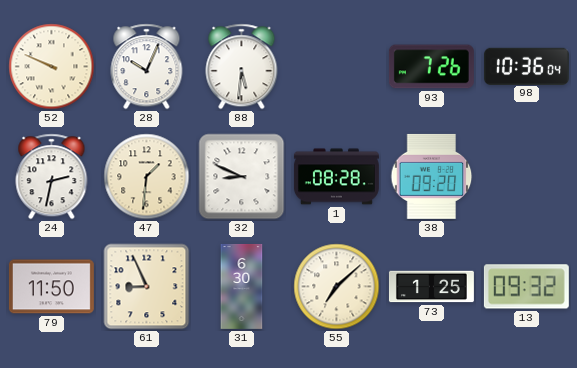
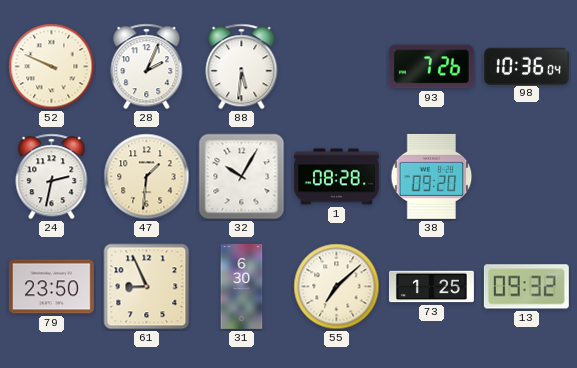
28: 10:04 -> 2:04 (147, 67)
32: 8:49 -> 10:05 (242, 177)
79: 11:50 -> 23:50 (51, 287)
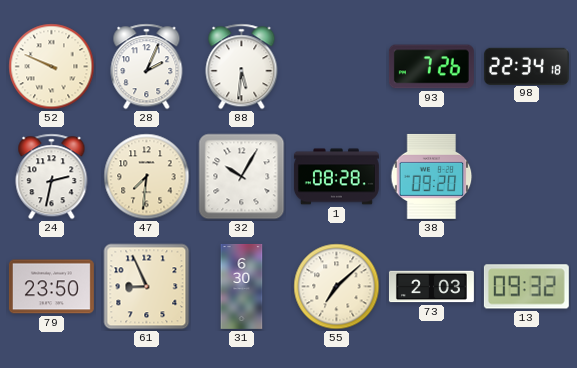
98: 10:36 -> 22:34 (526, 66)
47: 1:31 -> 7:31 (147, 177)
73: 1:25 -> 2:03 (431, 287)
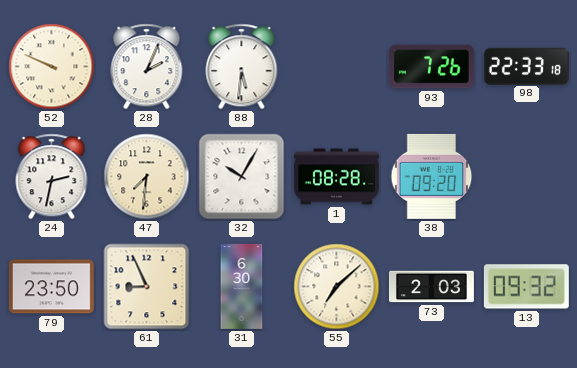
98: 22:34 -> 22:33 (526, 66)
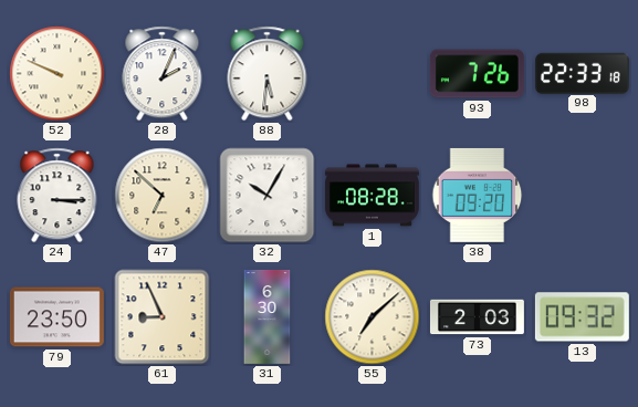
24: 2:32 -> 3:15 (57, 196)
47: 7:31 -> 6:52 (163, 196)
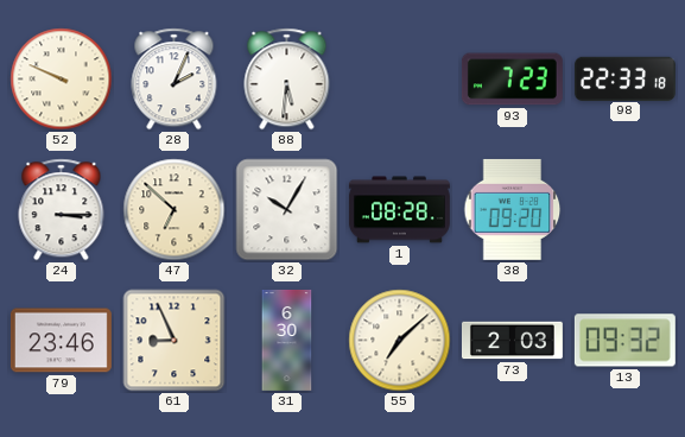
93: 7:26 -> 7:23 (512, 80)
79: 23:50 -> 23:46 (61, 341)
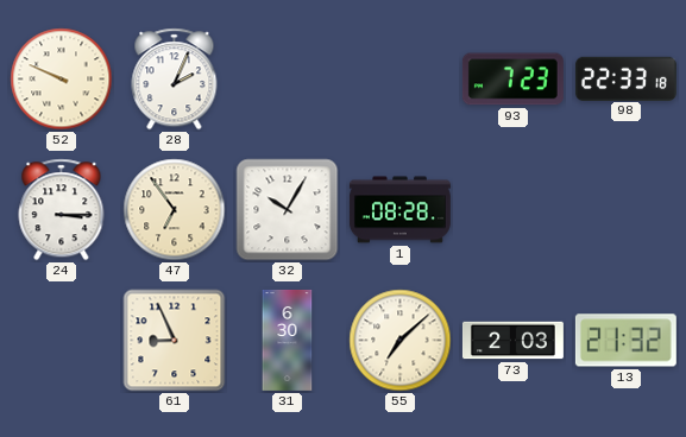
88: 5:31 -> none (287, 80)
47: 6:52 -> 6:54 (175, 210)
38: 09:20 -> none (513, 209)
79: 23:46 -> none (61, 341)
13: 09:32 -> 21:32 (625, 341)
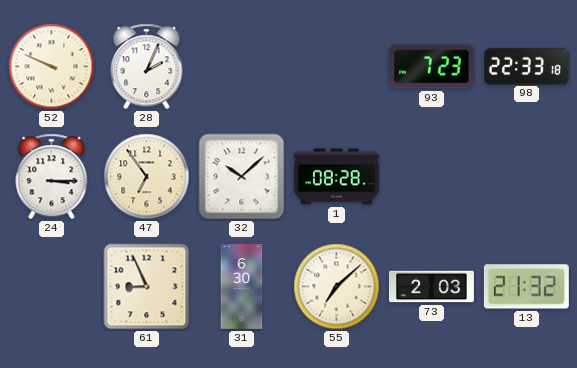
32: 10:05 -> 10:08 (242, 177)
